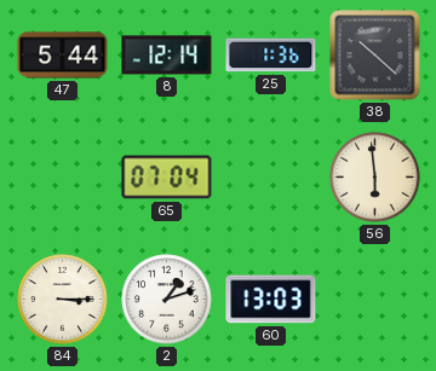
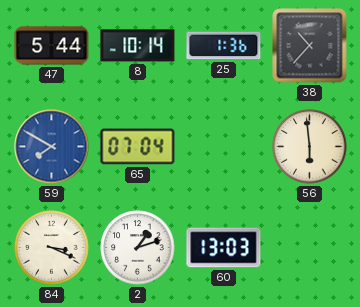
8: 12:14 -> 10:14 (138, 46)
38: 10:22 -> 10:37 (310, 46)
59: none -> 7:50 (52, 147)
84: 3:15 -> 3:19 (52, 248)
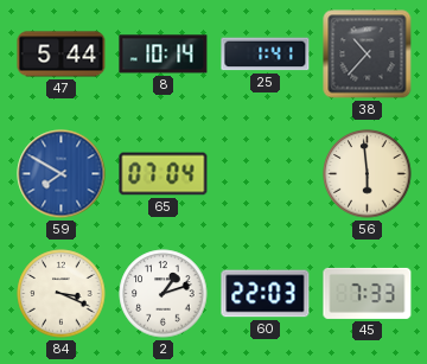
25: 1:36 -> 1:41 (266, 55)
60: 13:03 -> 22:03 (266, 294)
45: none -> 7:33 (368, 293)
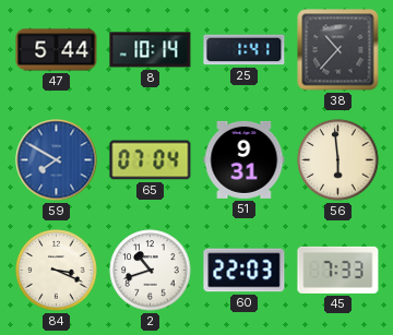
51: none -> 9:31 (245, 159)
2: 1:12 -> 10:42 (151, 271)
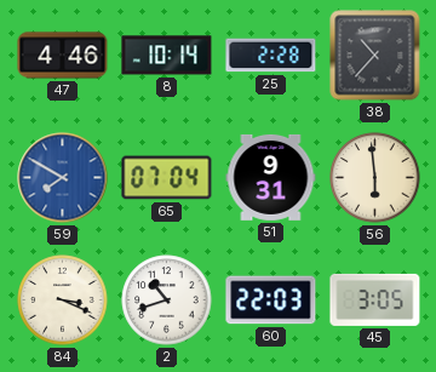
47: 5:44 -> 4:46 (63, 56)
25: 1:41 -> 2:28 (271, 56)
45: 7:33 -> 3:05 (375, 299)
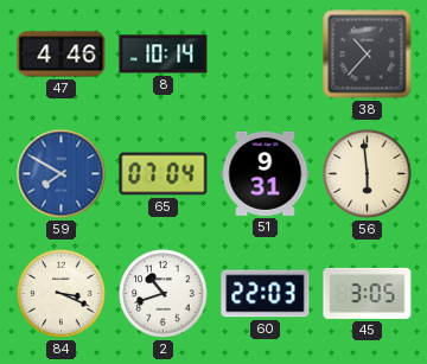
25: 2:28 -> none (271, 56)
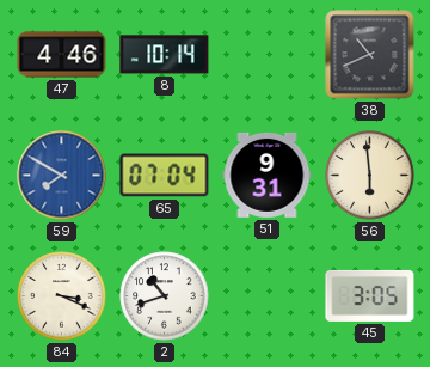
38: 10:37 -> 10:41 (370, 55)
60: 22:03 -> none (266, 294)
